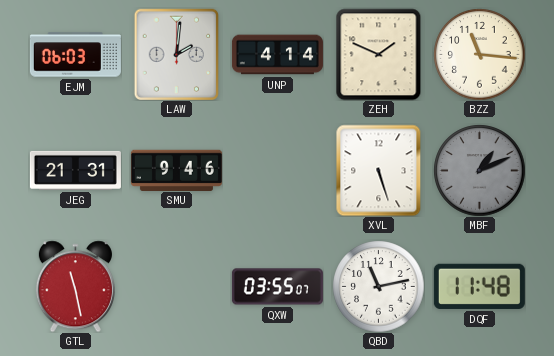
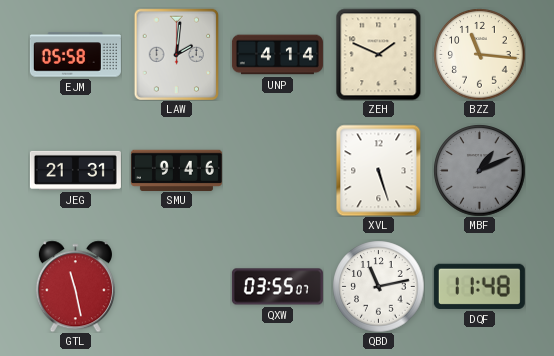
EJM: 06:03 -> 05:58 (75, 55)
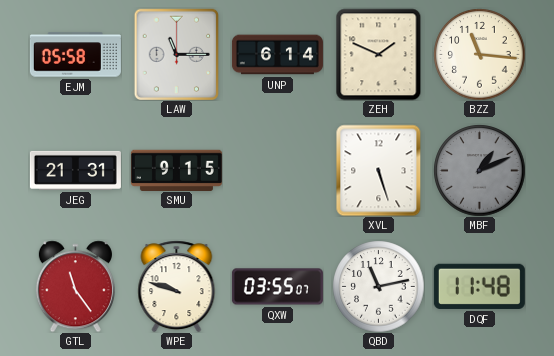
LAW: 2:01 -> 11:15 (176, 54)
UNP: 4:14 -> 6:14 (277, 55)
SMU: 9:46 -> 9:15 (176, 170)
GTL: 11:28 -> 11:24 (75, 286)
WPE: none -> 9:48 (177, 286)
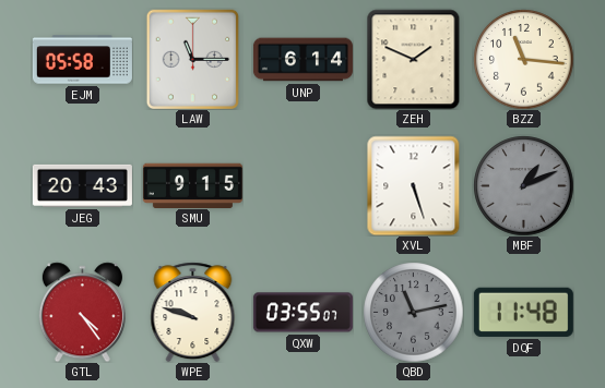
JEG: 21:31 -> 20:43 (82, 185)
GTL: 11:24 -> 4:24 (82, 312)
QBD dial: white -> grey (413, 312)
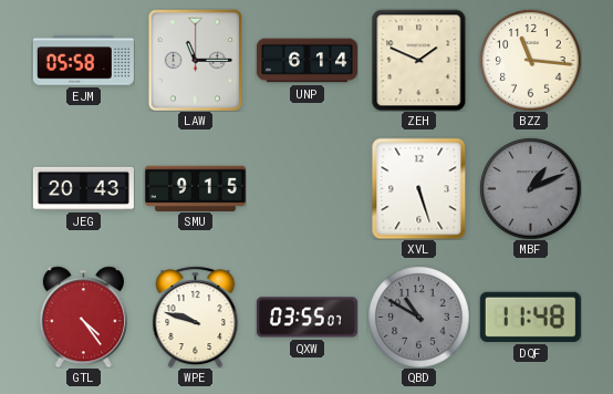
QBD: 11:13 -> 10:50 (418, 317)
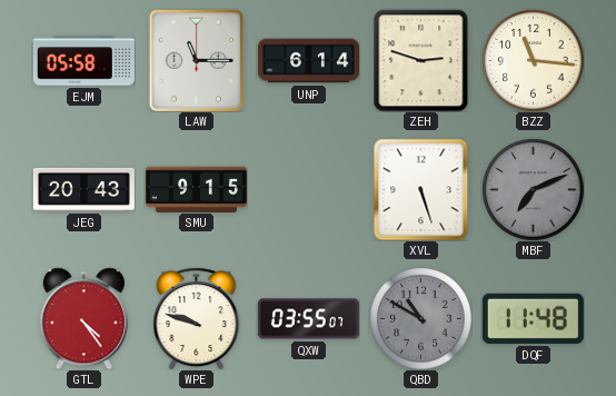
ZEH: 1:49 -> 2:48 (421, 60)
MBF: 1:11 -> 7:11 (533, 189)
